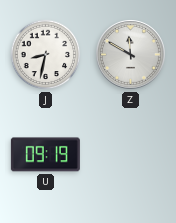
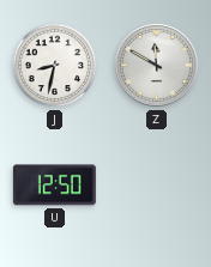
U: 09:19 -> 12:50 (54, 186)
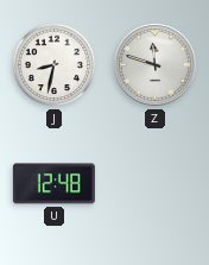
Z: 11:50 -> 11:48 (156, 65)
U: 12:50 -> 12:48 (53, 184)
